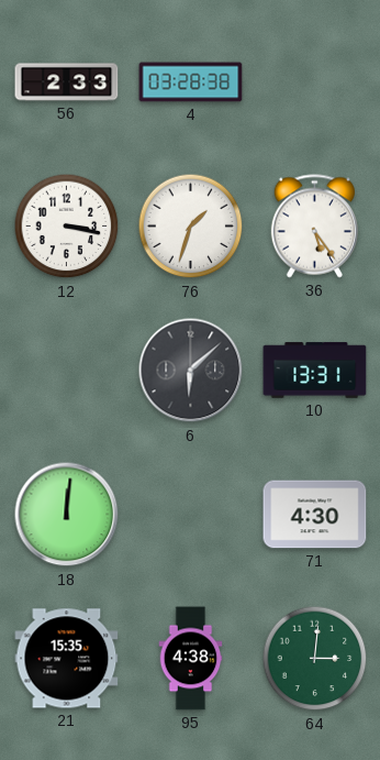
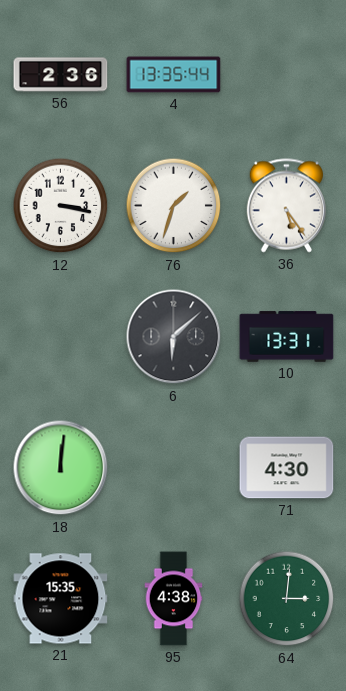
56: 2:33 -> 2:36 (61, 75)
4: 03:28 -> 13:35 (174, 75)
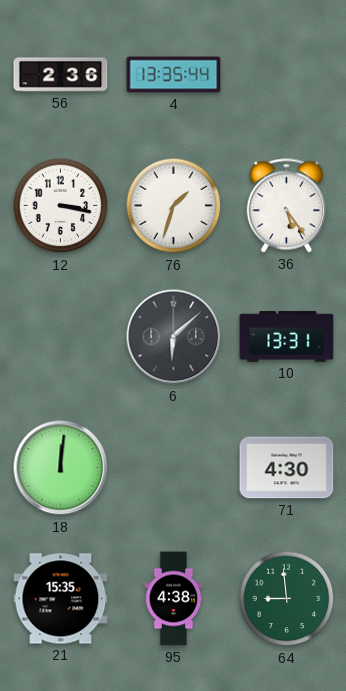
64: 3:01 -> 8:59 (287, 599)
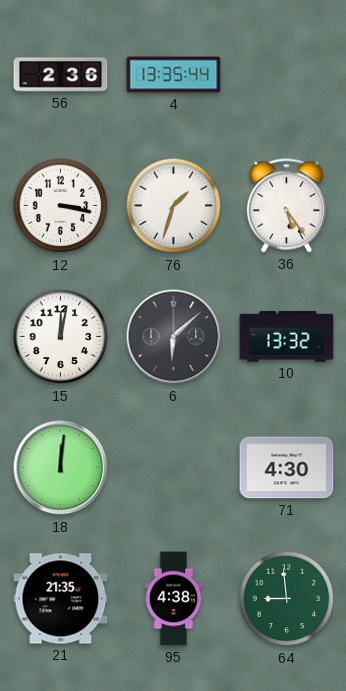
15: none -> 12:02 (61, 337)
10: 13:31 -> 13:32 (287, 337)
21: 15:35 -> 21:35 (61, 599)
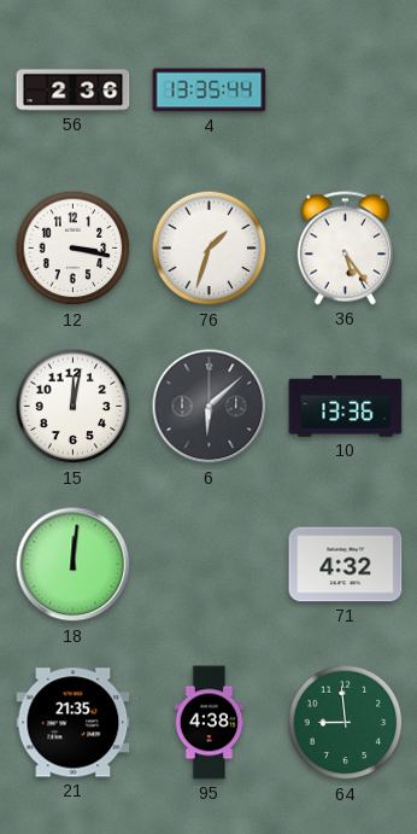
10: 13:32 -> 13:36 (346, 407)
71: 4:30 -> 4:32 (346, 565)
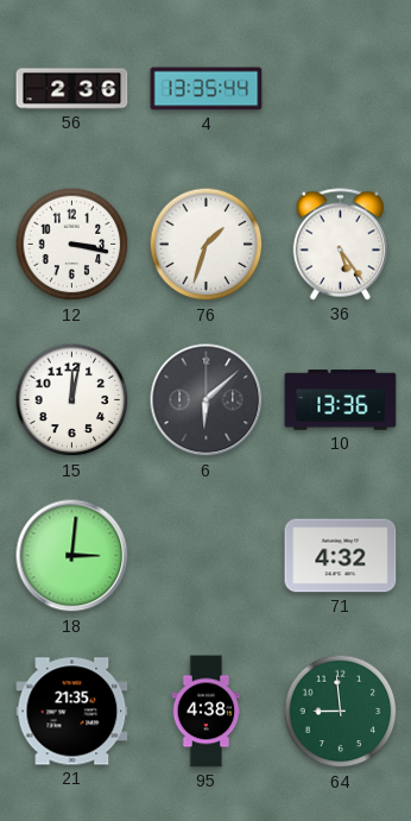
18: 12:01 -> 3:01 (72, 556)
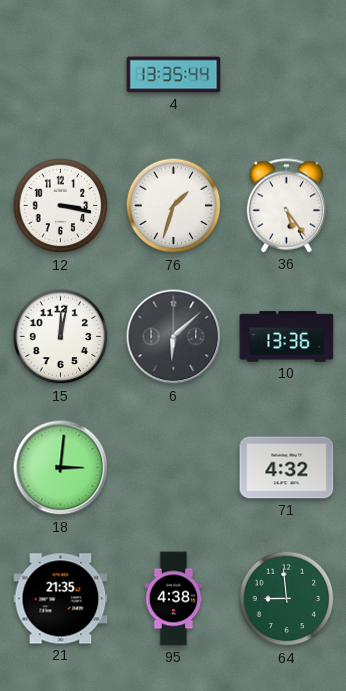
56: 2:36 -> none (72, 89)
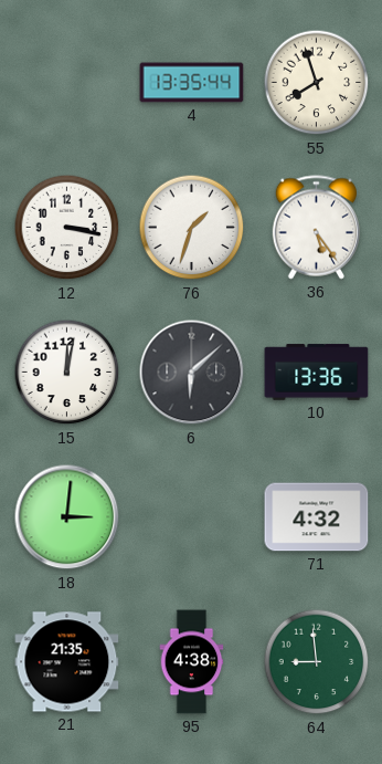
55: none -> 7:57 (317, 83)
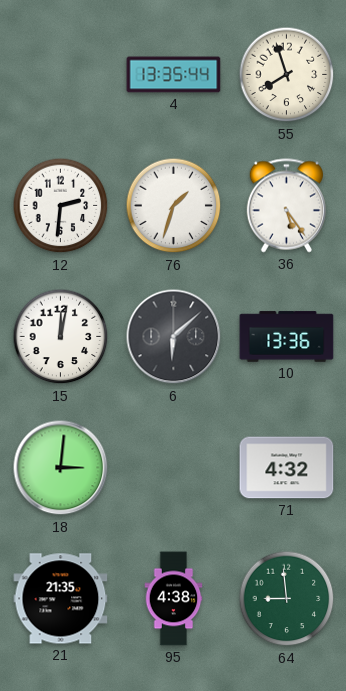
12: 3:17 -> 2:31 (61, 206)
